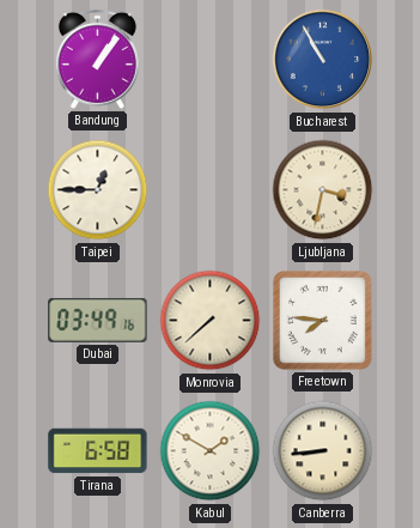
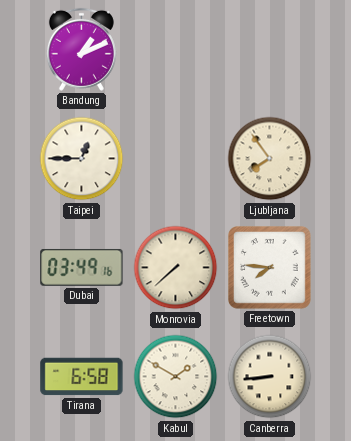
Bandung: 1:06 -> 1:11 (81, 49)
Bucharest: 10:55 -> none (323, 60)
Ljubljana: 3:32 -> 7:54 (270, 159)
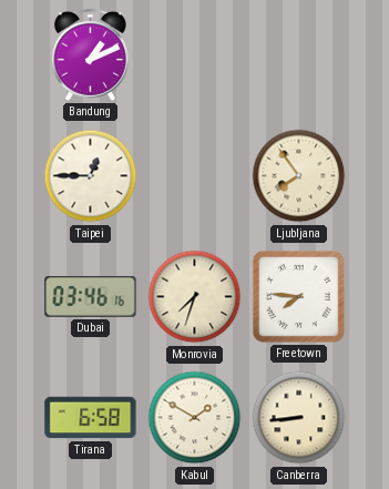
Dubai: 03:49 -> 03:46 (91, 296)
Monrovia: 7:38 -> 7:33 (195, 297)
